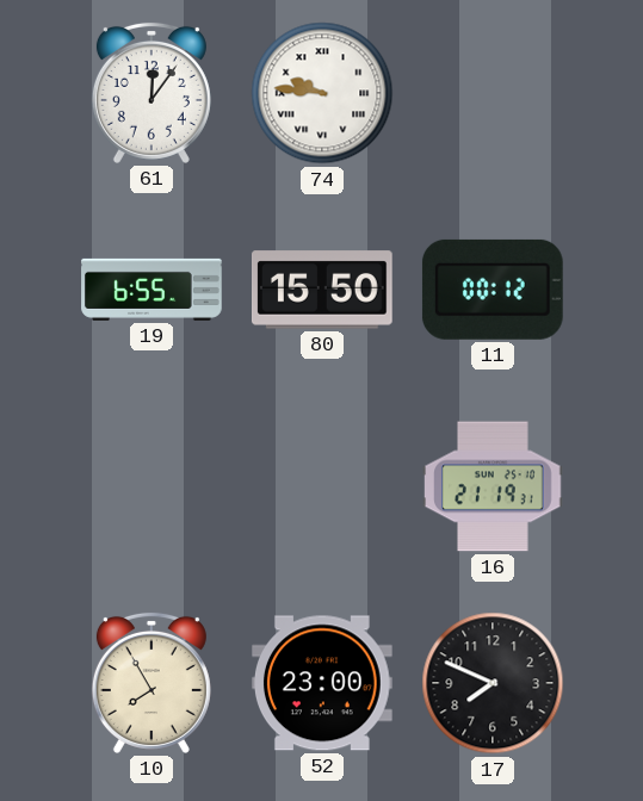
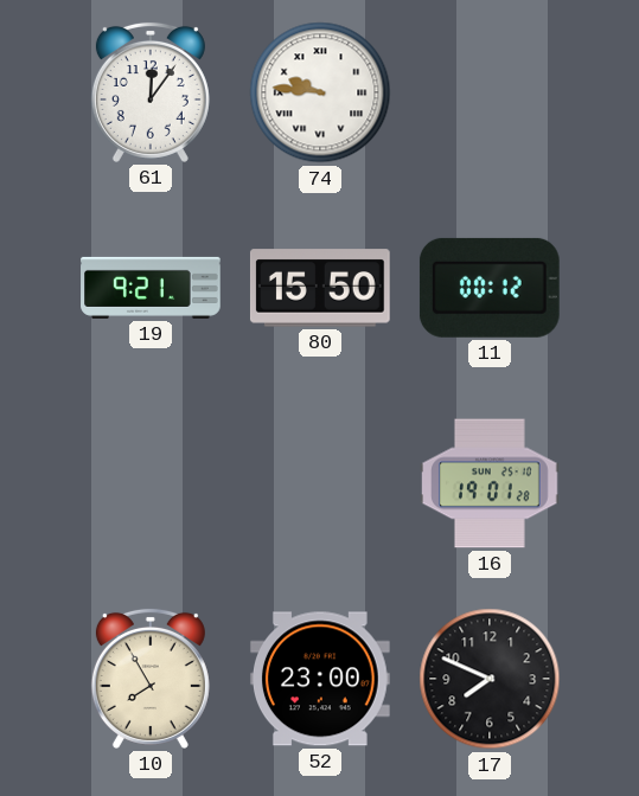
19: 6:55 -> 9:21 (151, 288)
16: 21:19 -> 19:01 (490, 483)
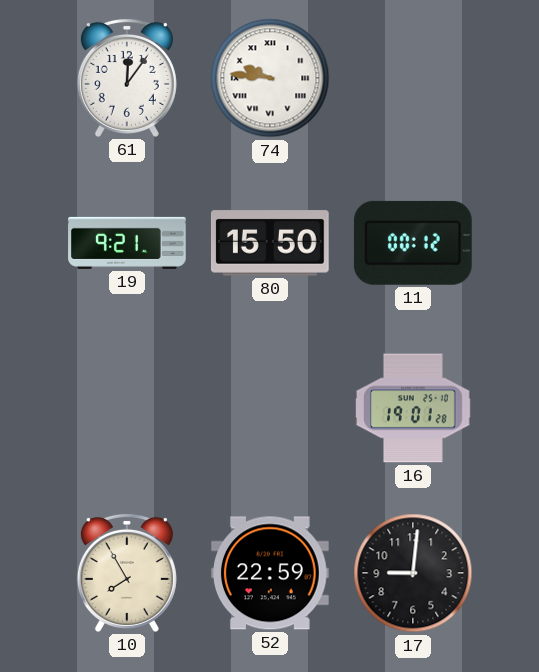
52: 23:00 -> 22:59 (270, 573)
17: 7:49 -> 9:01 (413, 573)
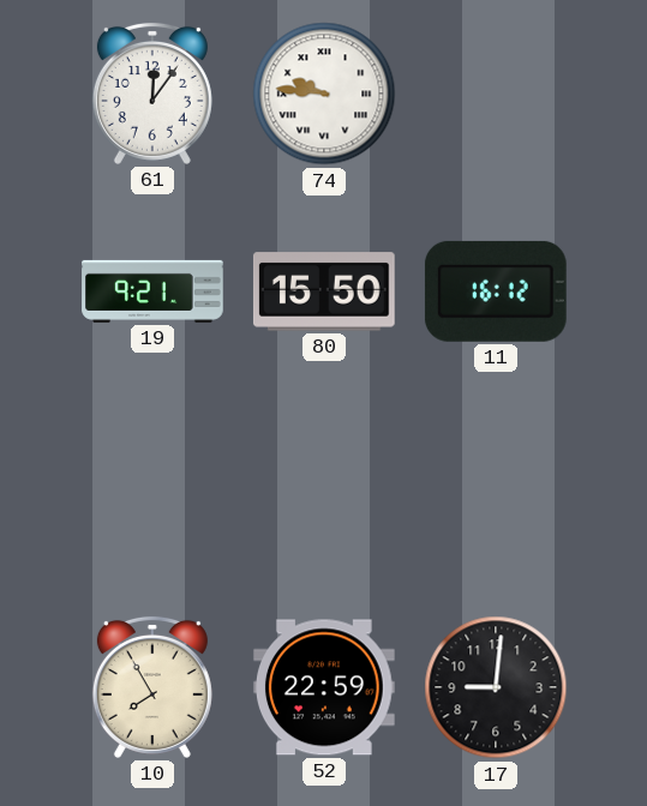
11: 00:12 -> 16:12 (496, 291)
16: 19:01 -> none (413, 408)
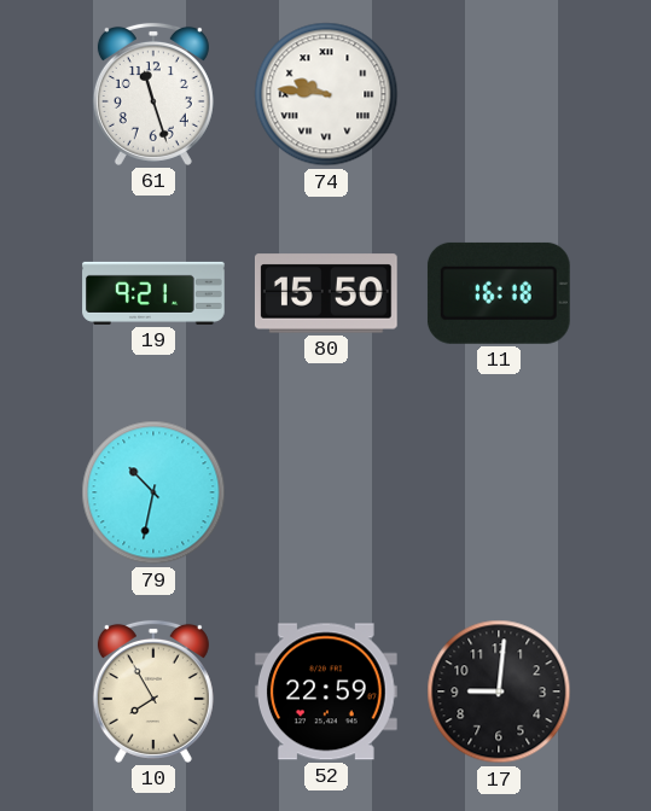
61: 12:06 -> 11:27 (153, 94)
11: 16:12 -> 16:18 (499, 293)
79: none -> 10:32 (153, 492)
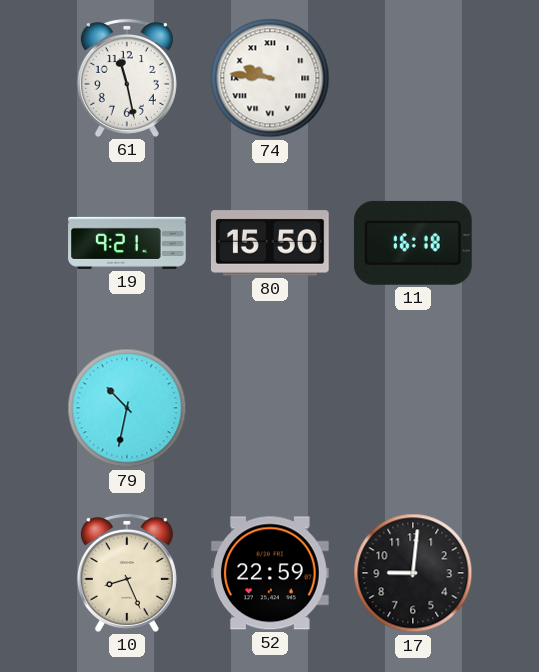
61: 11:27 -> 11:28 (127, 78)
10: 7:55 -> 8:26 (127, 573)
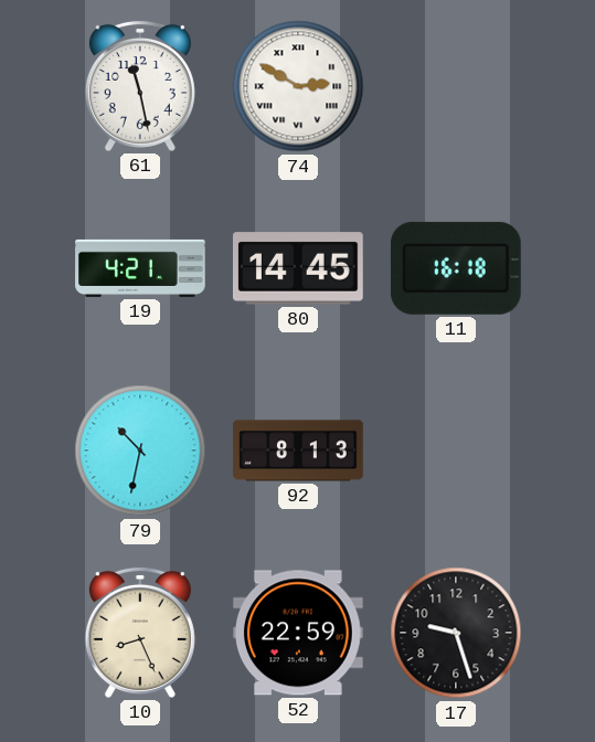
74: 9:46 -> 2:50 (298, 86)
19: 9:21 -> 4:21 (140, 268)
80: 15:50 -> 14:45 (298, 268)
92: none -> 8:13 (298, 451)
17: 9:01 -> 9:27 (456, 633)
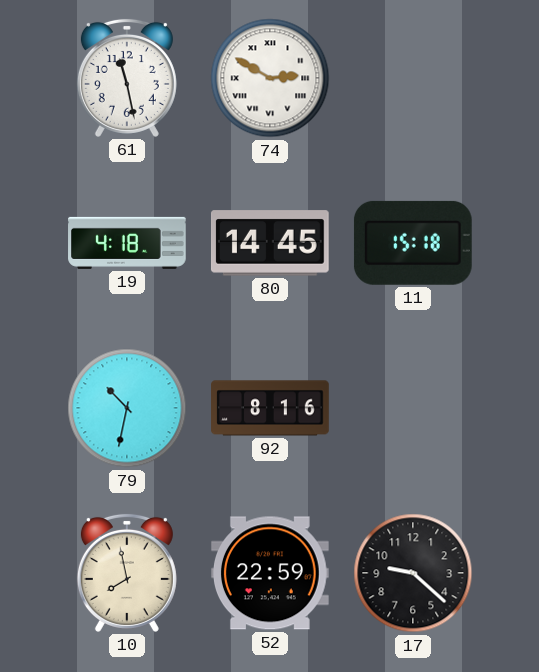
19: 4:21 -> 4:18 (127, 243)
11: 16:18 -> 15:18 (413, 243)
92: 8:13 -> 8:16 (270, 408)
10: 8:26 -> 7:58 (127, 573)
17: 9:27 -> 9:22 (413, 573)
